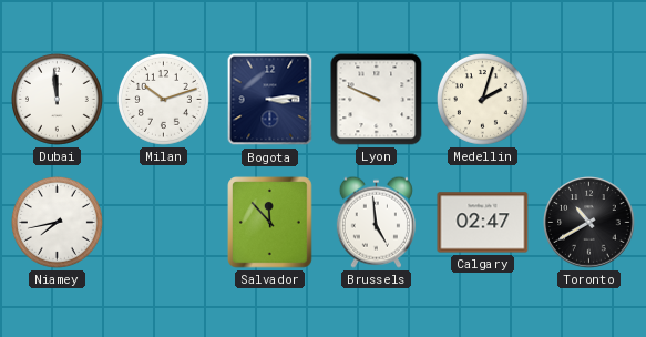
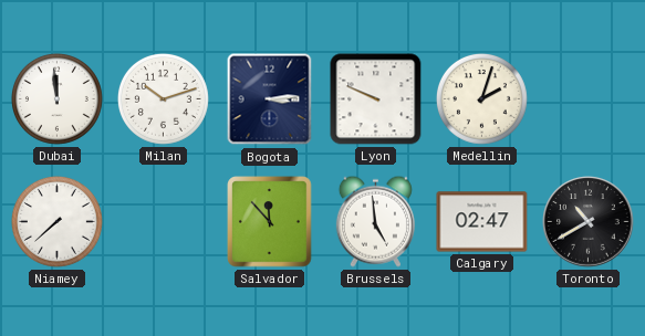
Niamey: 7:43 -> 7:38 (56, 221)
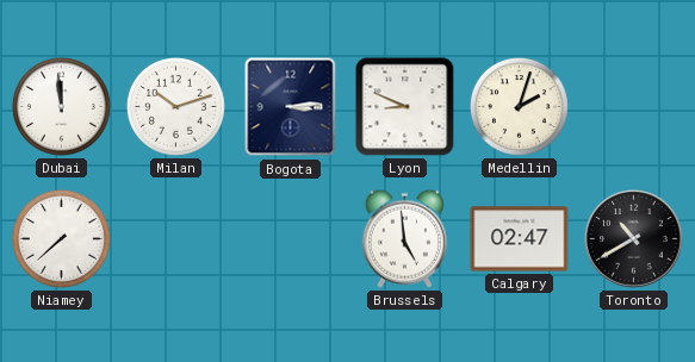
Lyon: 9:49 -> 8:49 (405, 107)
Salvador: 11:53 -> none (270, 222)
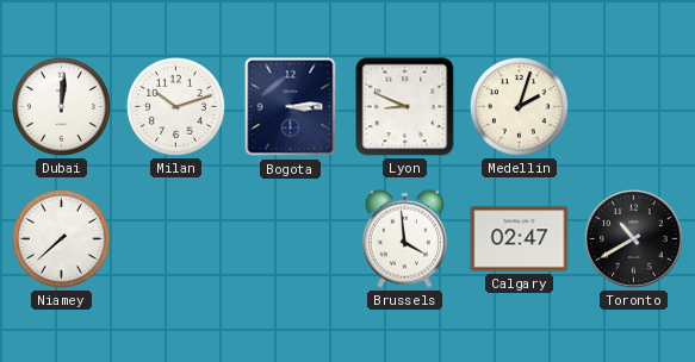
Dubai: 11:59 -> 12:01 (61, 106)
Brussels: 4:59 -> 3:59 (404, 238)
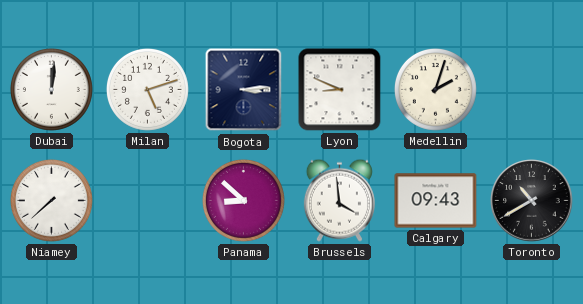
Milan: 10:12 -> 5:12 (147, 89)
Panama: none -> 8:52 (243, 200)
Calgary: 02:47 -> 09:43 (436, 201)
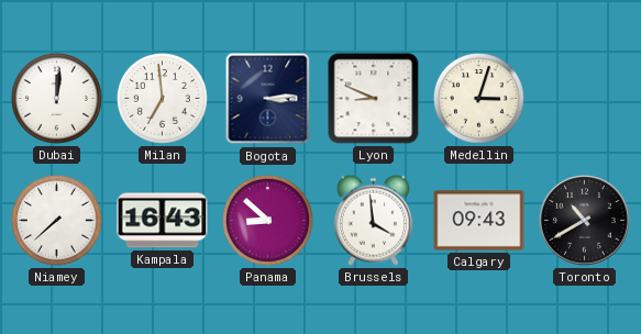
Milan: 5:12 -> 6:59 (162, 98)
Medellin: 2:03 -> 3:03 (478, 98)
Kampala: none -> 16:43 (163, 221)
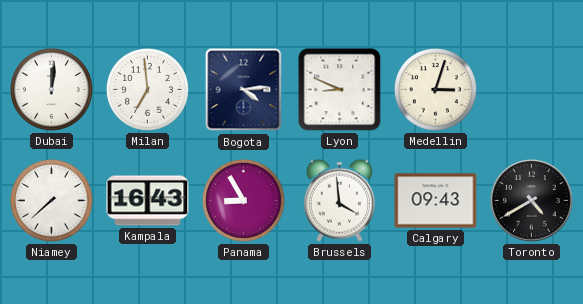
Bogota: 3:14 -> 4:14 (244, 90)
Panama: 8:52 -> 8:55 (243, 200)
Toronto: 10:40 -> 4:40 (532, 201)
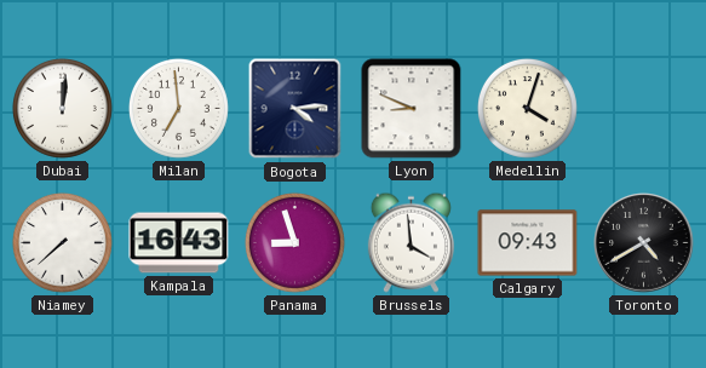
Medellin: 3:03 -> 4:03 (527, 108)
Panama: 8:55 -> 8:57 (294, 242)
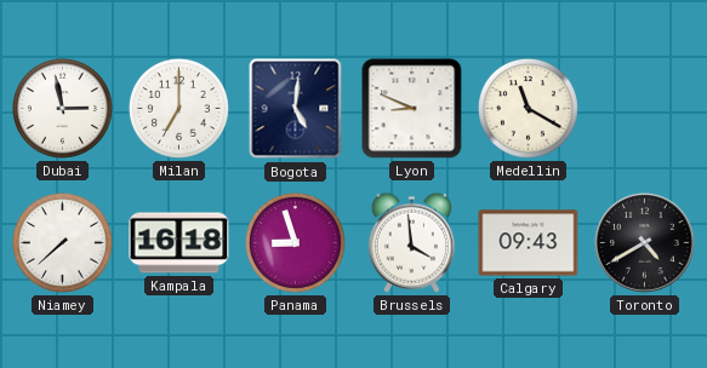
Dubai: 12:01 -> 2:58 (62, 108)
Milan: 6:59 -> 7:00 (178, 108)
Bogota: 4:14 -> 5:01 (296, 109)
Medellin: 4:03 -> 11:20 (528, 108)
Kampala: 16:43 -> 16:18 (179, 243)
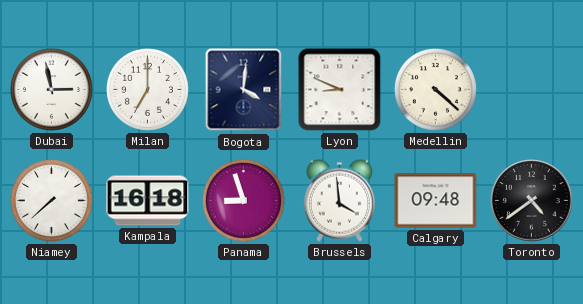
Bogota: 5:01 -> 4:01 (244, 90)
Medellin: 11:20 -> 4:22 (435, 89)
Calgary: 09:43 -> 09:48 (436, 201)
Toronto: 4:40 -> 4:39 (532, 201)
